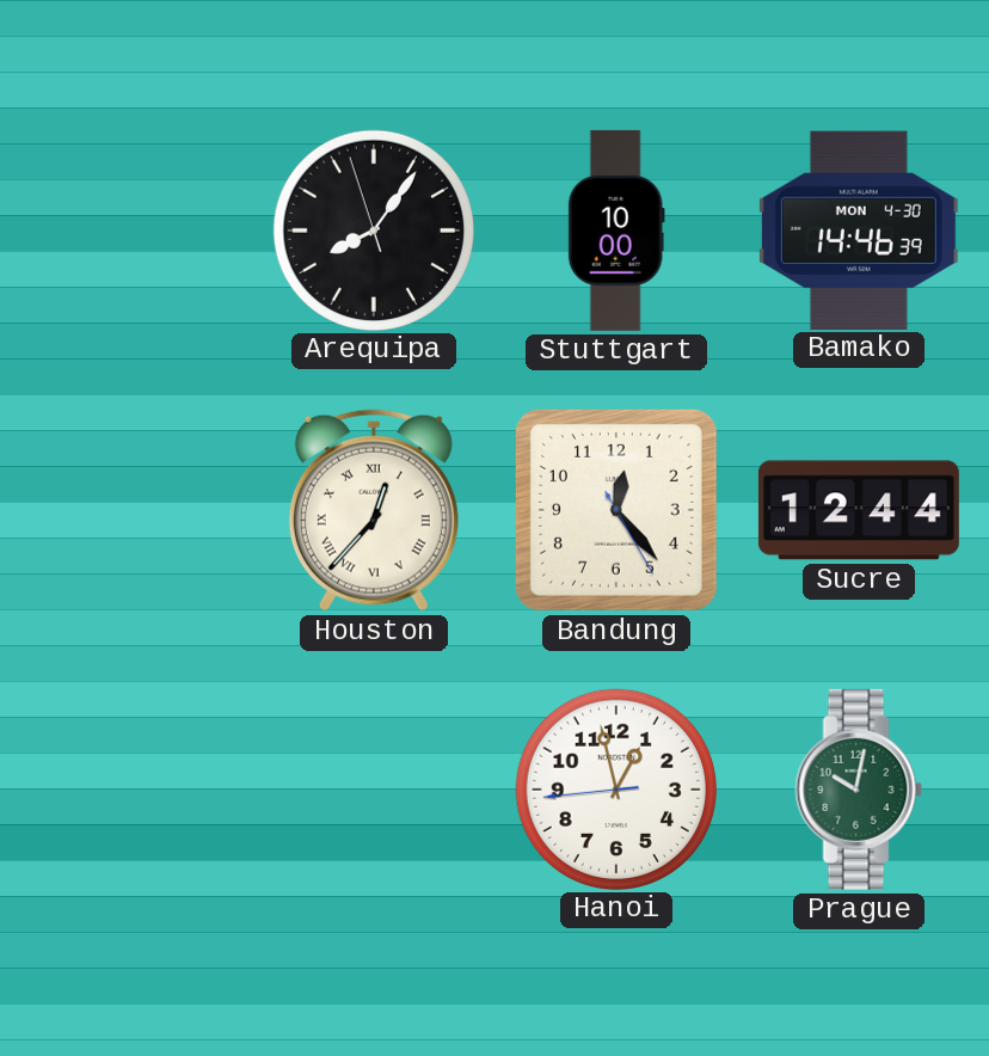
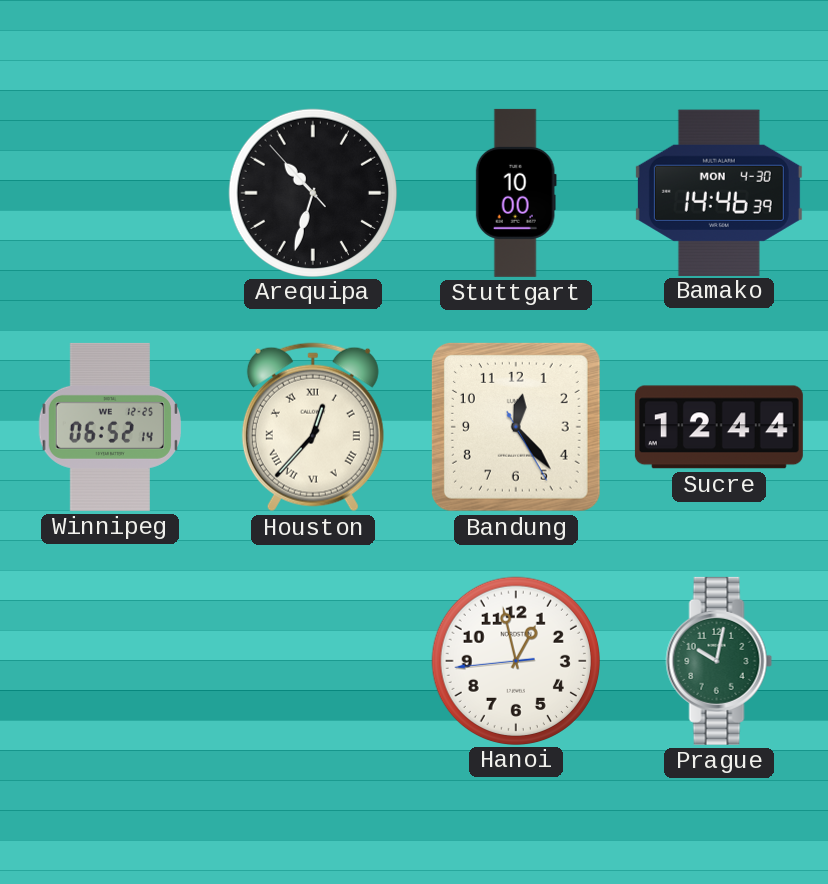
Arequipa: 8:05 -> 10:32 (312, 192)
Winnipeg: none -> 06:52 (110, 427)
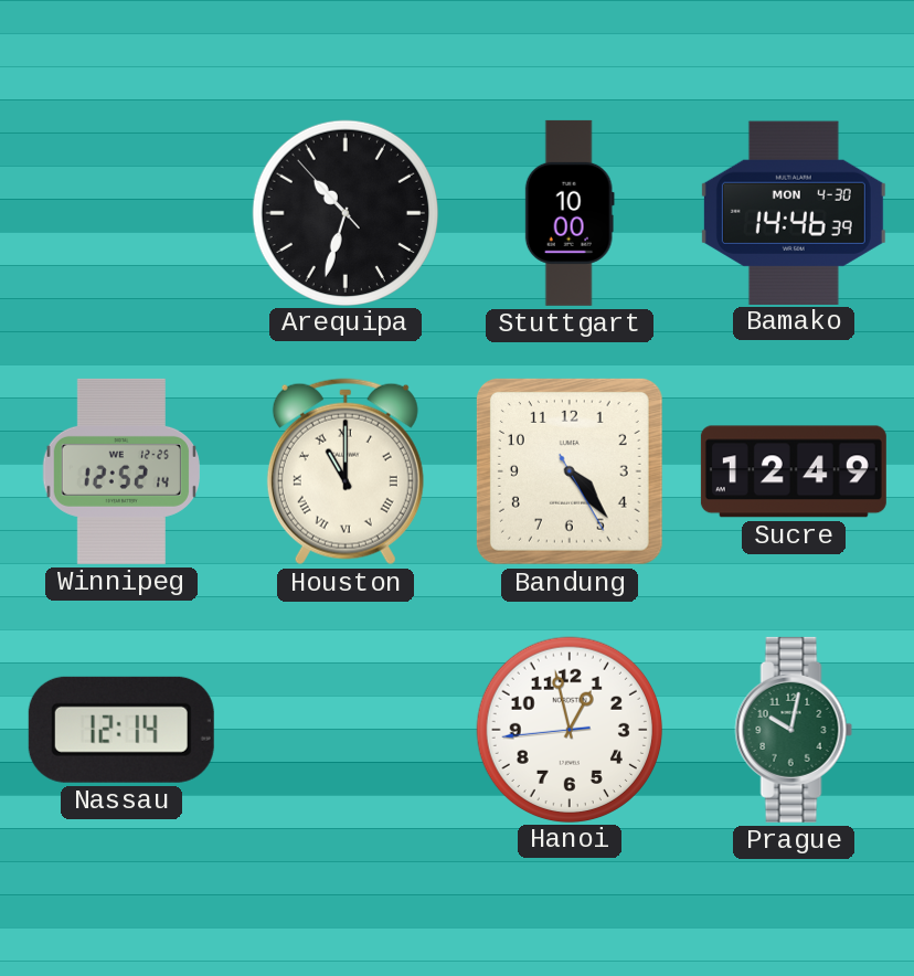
Winnipeg: 06:52 -> 12:52 (121, 471)
Houston: 12:37 -> 11:00 (346, 471)
Bandung: 12:23 -> 4:23 (570, 471)
Sucre: 12:44 -> 12:49 (794, 471)
Nassau: none -> 12:14 (121, 730)
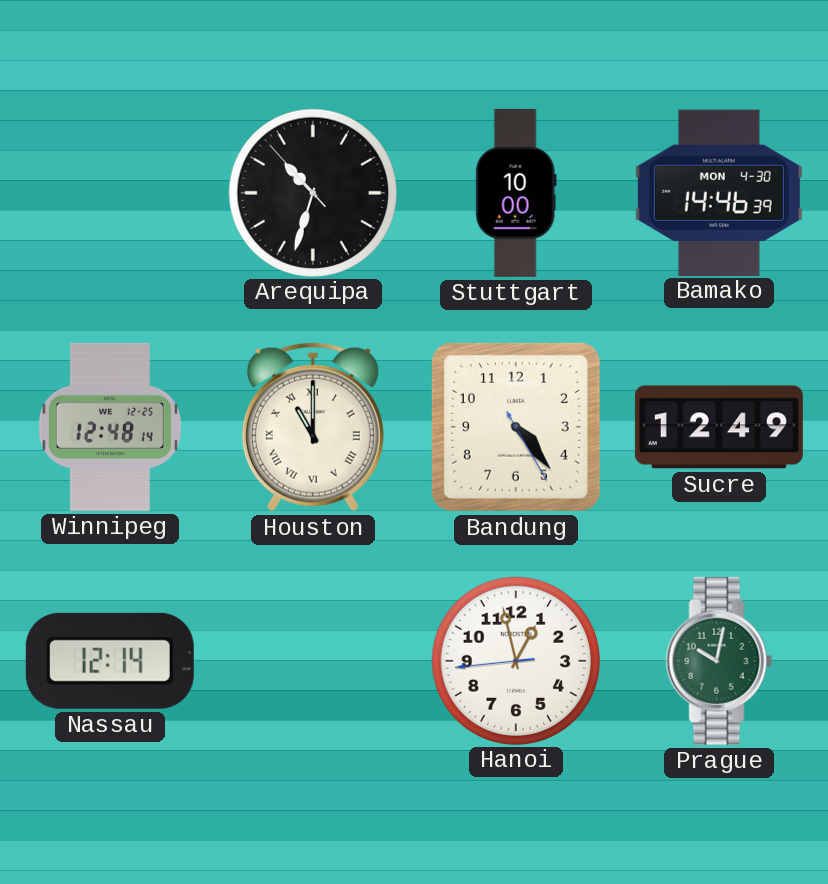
Winnipeg: 12:52 -> 12:48 (110, 427)
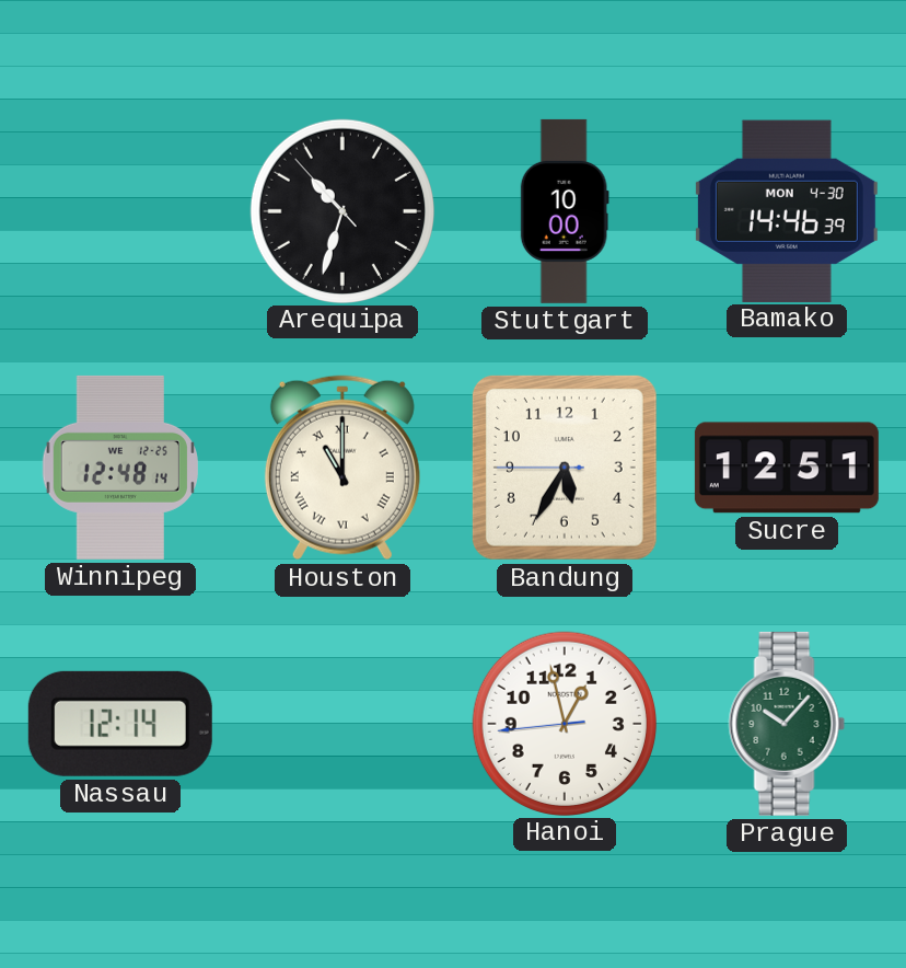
Bandung: 4:23 -> 5:34 (565, 468)
Sucre: 12:49 -> 12:51 (787, 468)
Prague: 10:02 -> 10:07 (787, 724)
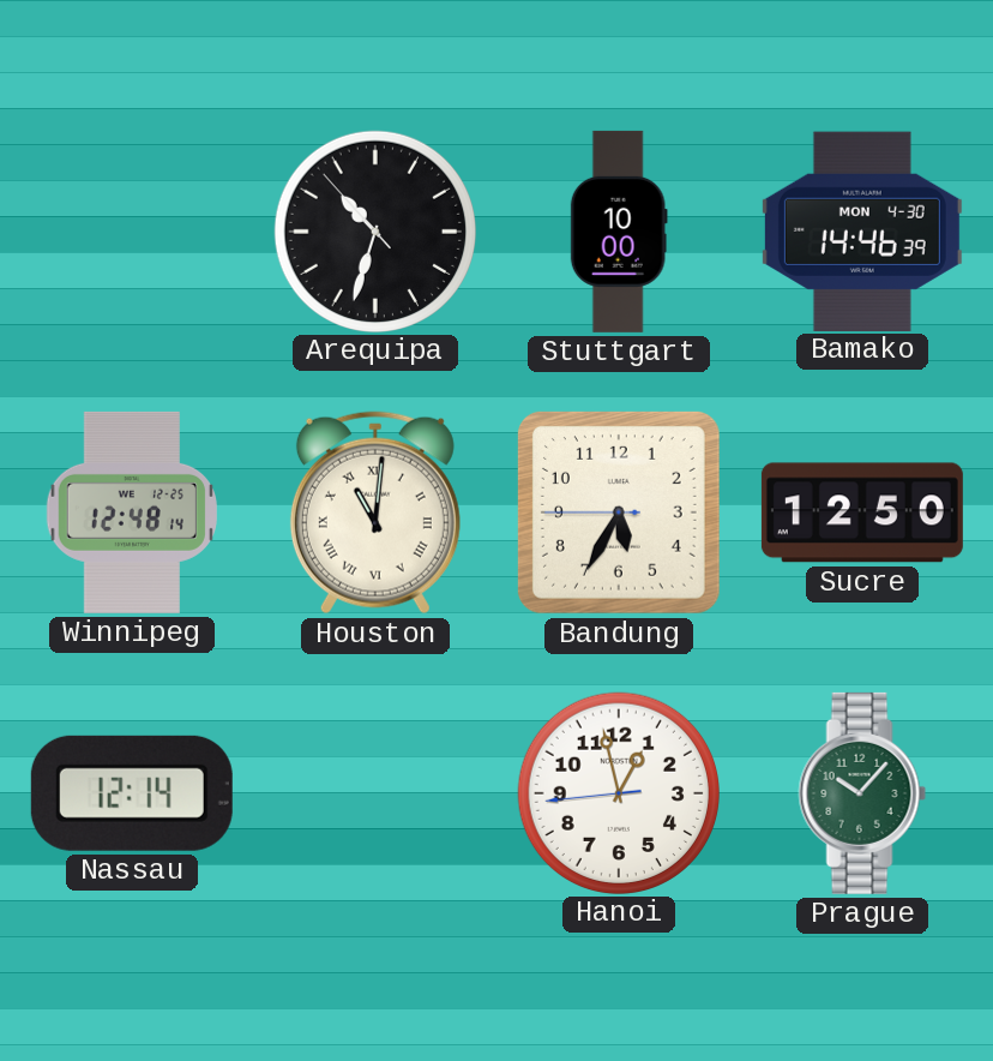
Houston: 11:00 -> 11:01 (375, 512)
Sucre: 12:51 -> 12:50 (862, 512)
